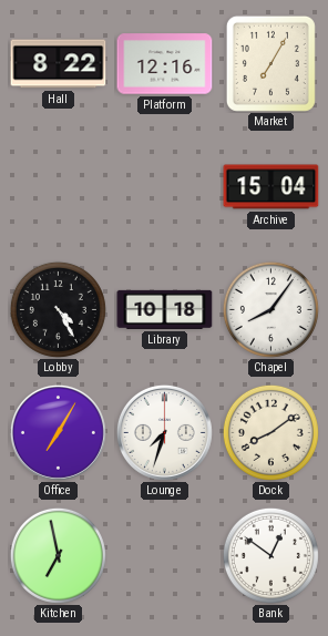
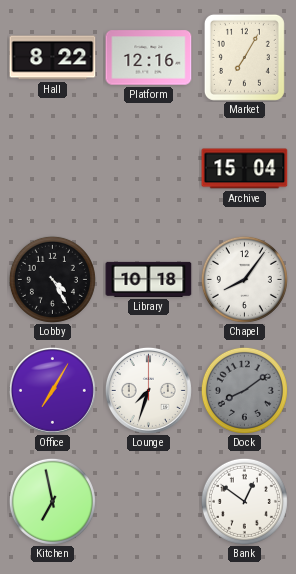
Dock dial: cream -> grey (244, 390)
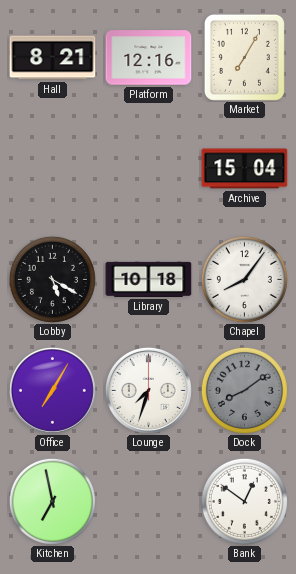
Hall: 8:22 -> 8:21 (53, 58)
Lobby: 4:25 -> 5:20 (52, 279)
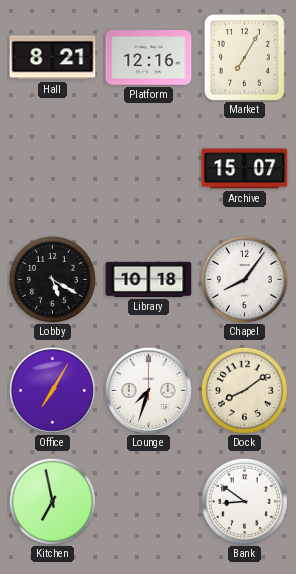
Archive: 15:04 -> 15:07 (245, 169)
Dock dial: grey -> cream (244, 390)
Bank: 12:51 -> 8:51 (244, 501)
